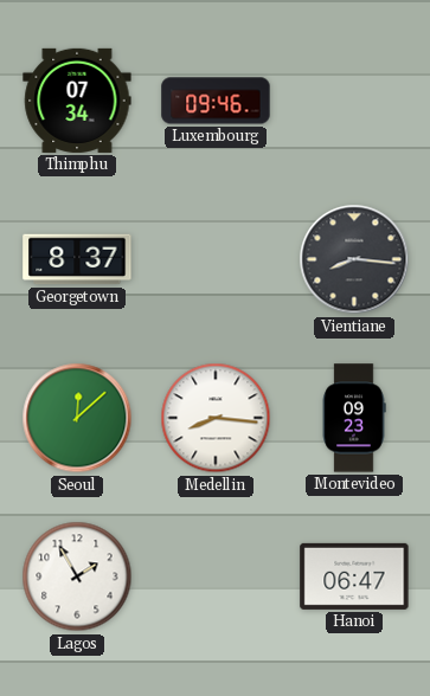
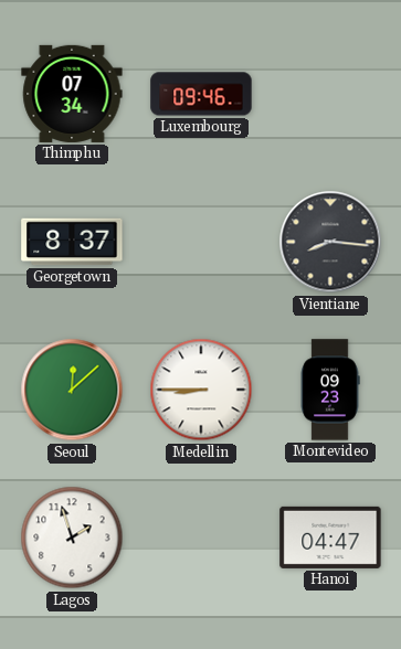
Medellin: 8:16 -> 8:45 (201, 390)
Lagos: 1:55 -> 1:57 (72, 538)
Hanoi: 06:47 -> 04:47 (330, 538)
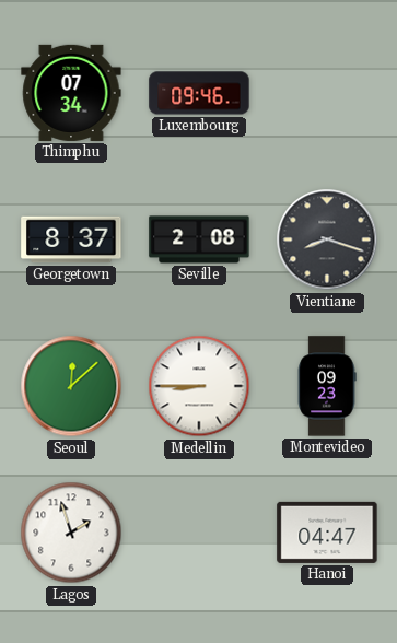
Seville: none -> 2:08 (199, 239)
Vientiane: 8:16 -> 8:18 (327, 239)
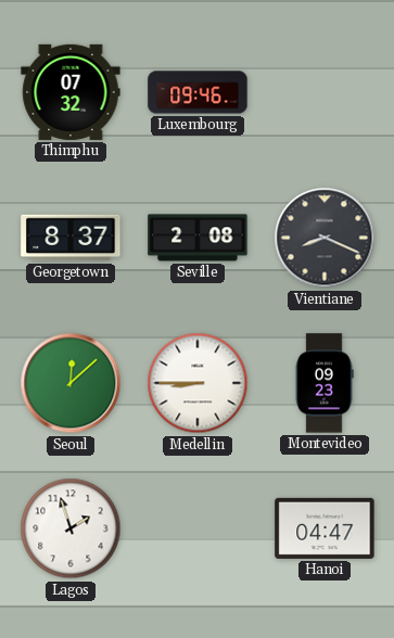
Thimphu: 07:34 -> 07:32 (71, 92)
Vientiane: 8:18 -> 8:19 (325, 238)
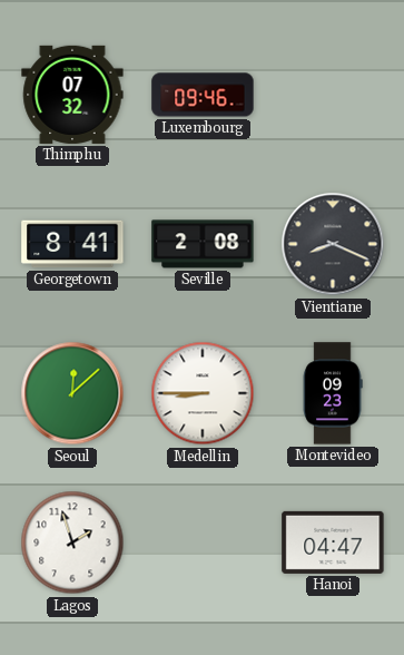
Georgetown: 8:37 -> 8:41 (72, 244)
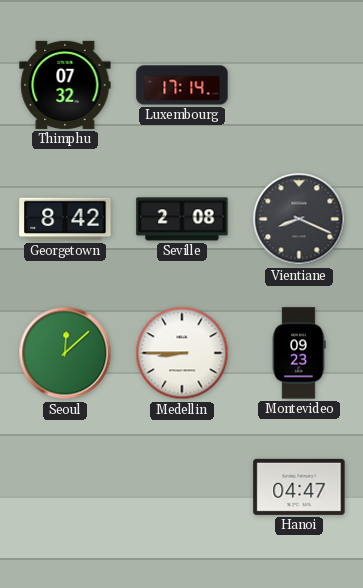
Luxembourg: 09:46 -> 17:14 (182, 85)
Georgetown: 8:41 -> 8:42 (65, 219)
Lagos: 1:57 -> none (72, 542)
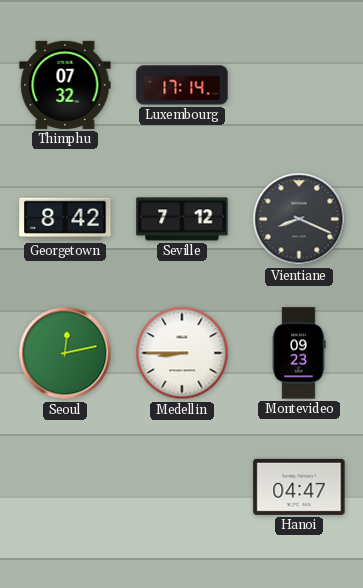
Seville: 2:08 -> 7:12 (182, 219)
Seoul: 12:08 -> 12:13 (65, 353)
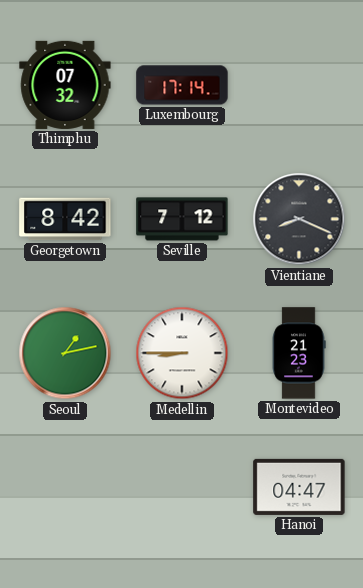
Seoul: 12:13 -> 1:13 (65, 353)
Montevideo: 09:23 -> 21:23 (299, 353)
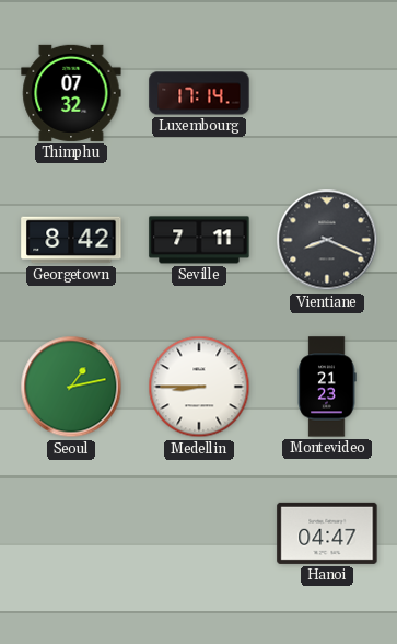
Seville: 7:12 -> 7:11 (199, 240)
